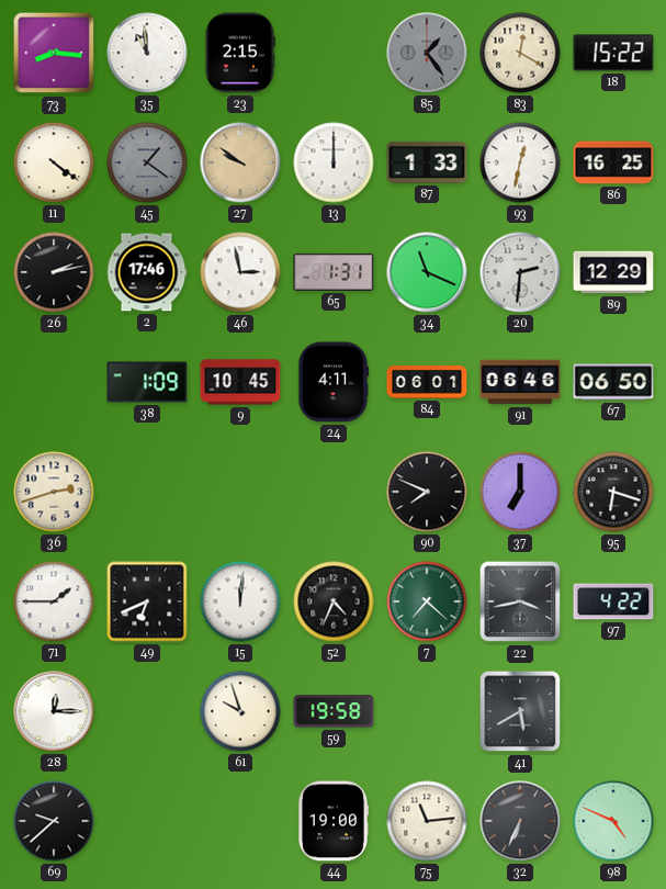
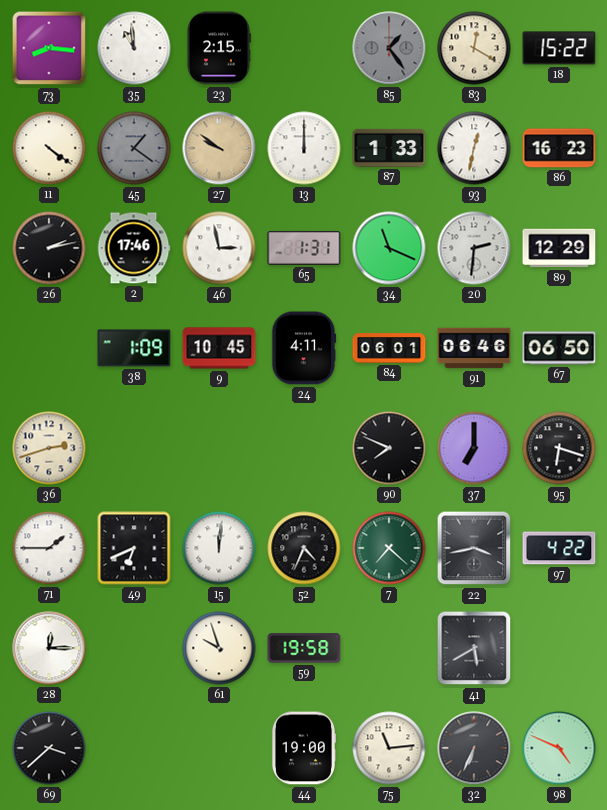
86: 16:25 -> 16:23 (559, 148)
69: 9:38 -> 3:38 (49, 748)
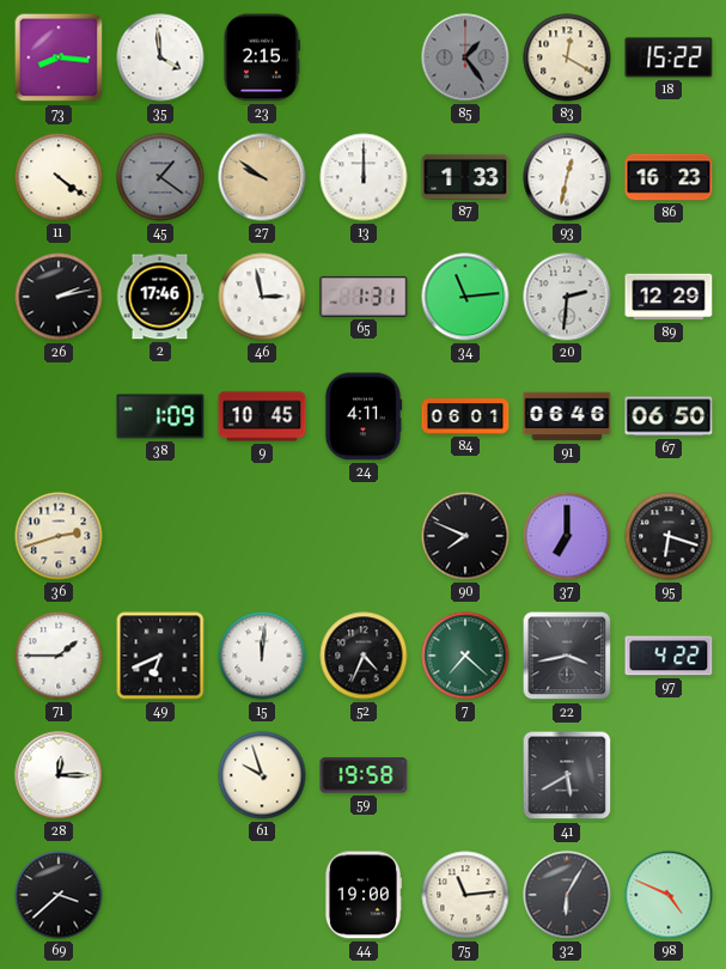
35: 10:59 -> 3:59 (160, 57)
34: 11:19 -> 11:14 (465, 297)
32: 6:34 -> 6:05 (567, 895)
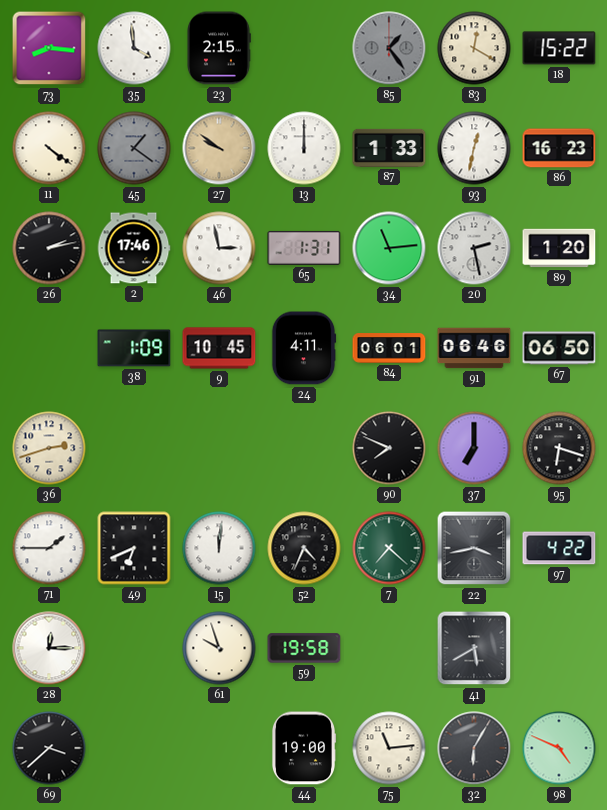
20: 2:31 -> 2:28 (474, 248)
89: 12:29 -> 1:20 (559, 248)
